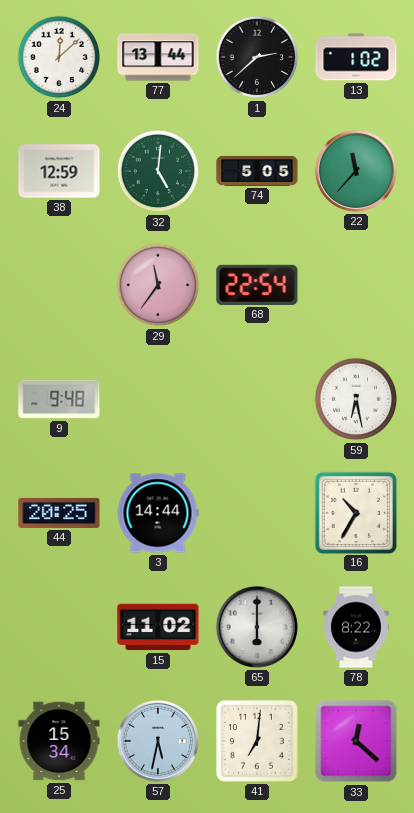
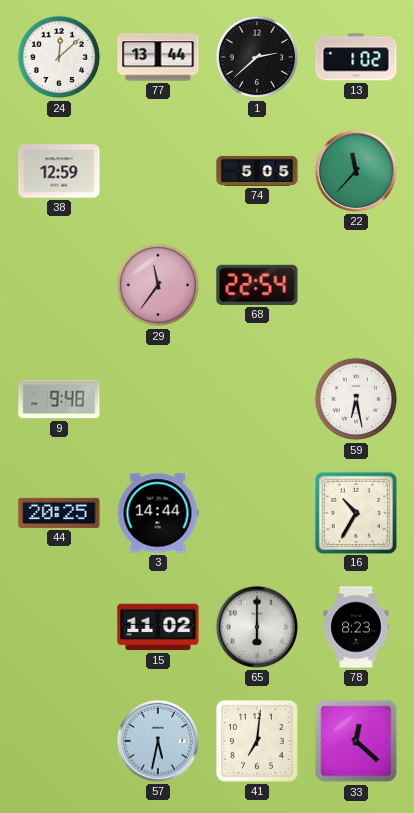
32: 5:01 -> none (158, 171)
78: 8:22 -> 8:23 (356, 627)
25: 15:34 -> none (59, 741)
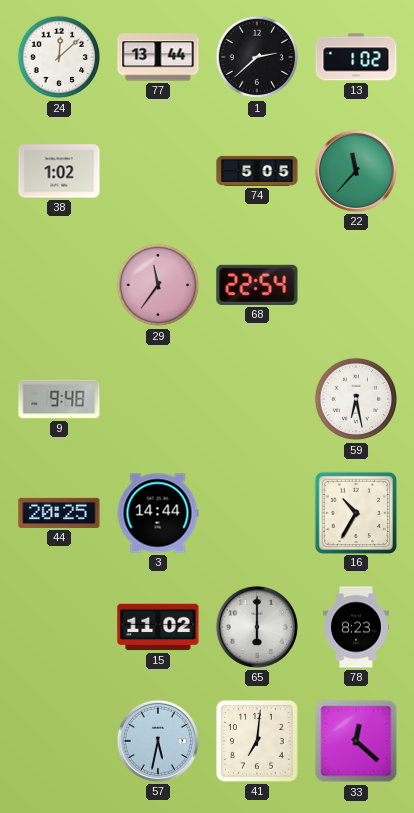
38: 12:59 -> 1:02 (59, 171)
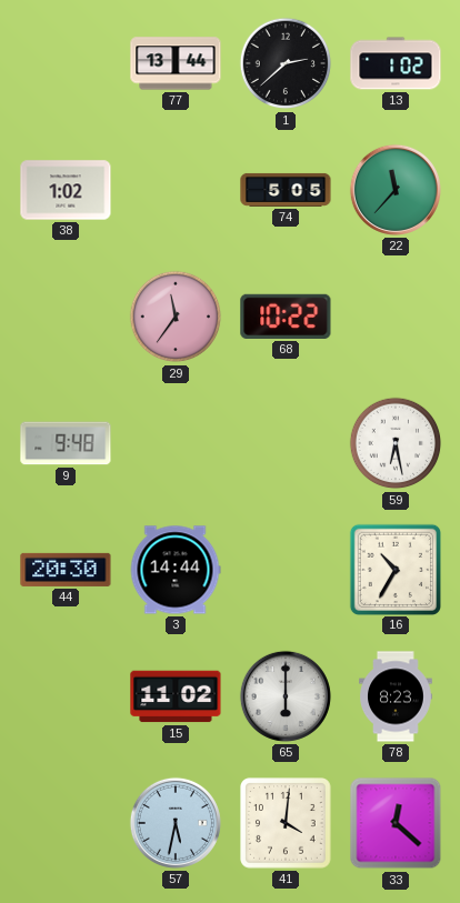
24: 12:08 -> none (59, 57)
68: 22:54 -> 10:22 (286, 317)
44: 20:25 -> 20:30 (66, 570)
41: 7:01 -> 4:01 (287, 824)
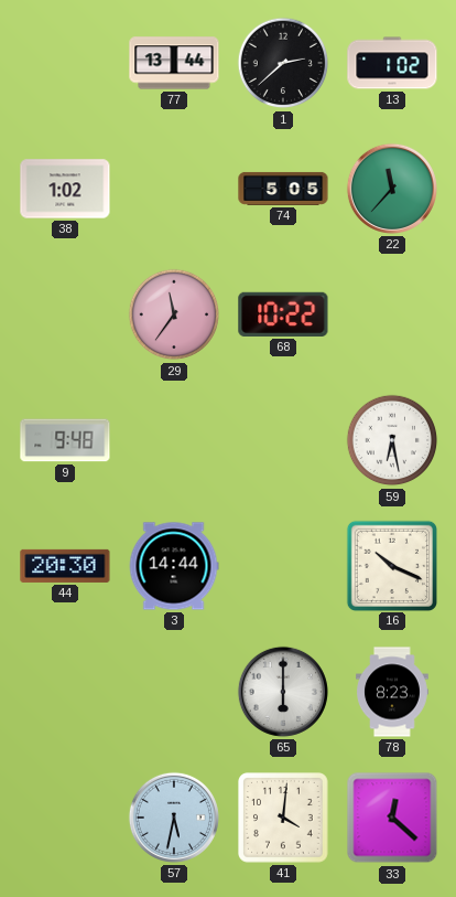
16: 10:35 -> 10:19 (391, 565)
15: 11:02 -> none (176, 696)
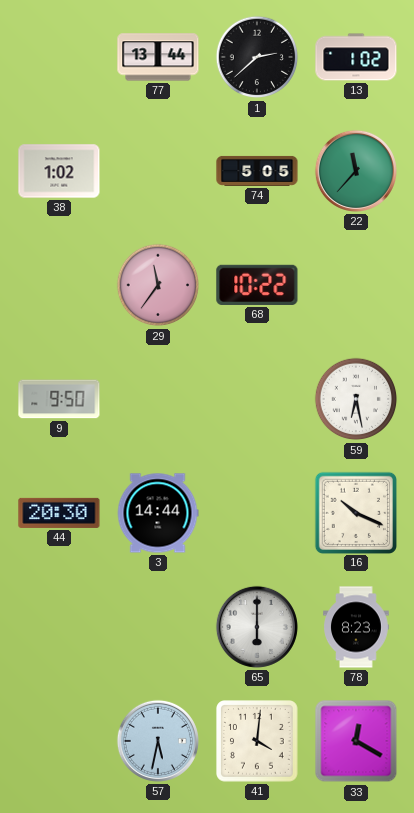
9: 9:48 -> 9:50 (59, 399)
33: 12:22 -> 12:20 (356, 741)
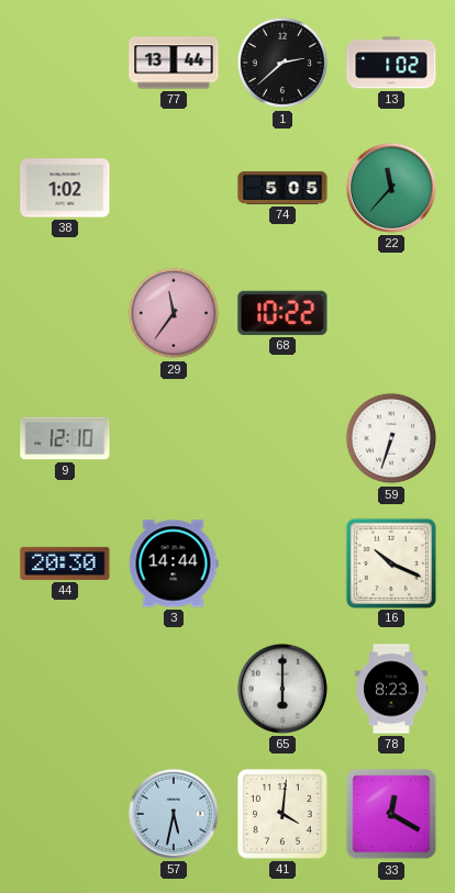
9: 9:50 -> 12:10 (65, 438)
59: 6:28 -> 6:33 (391, 438)
